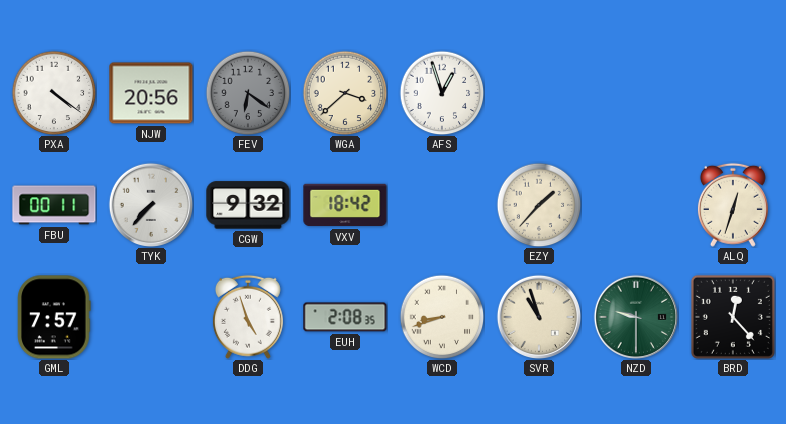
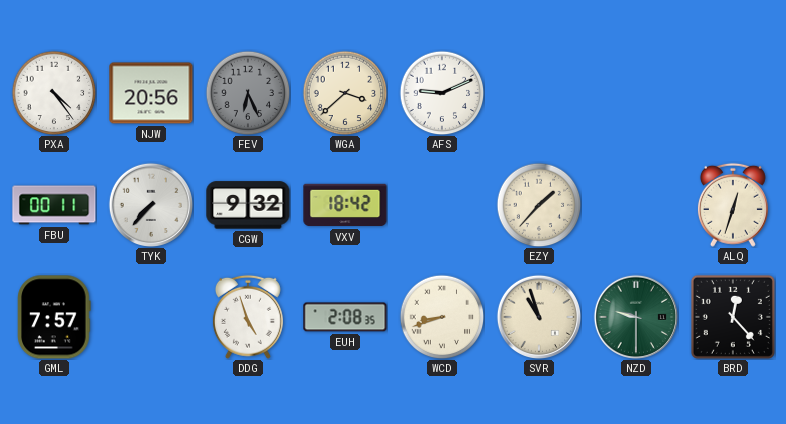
PXA: 4:21 -> 4:24 (54, 93)
FEV: 6:21 -> 6:26 (248, 93)
AFS: 12:57 -> 9:11 (442, 93)
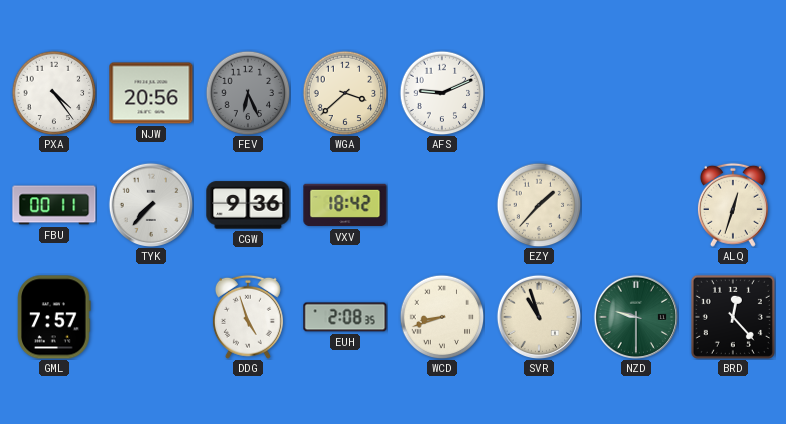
CGW: 9:32 -> 9:36 (248, 205)
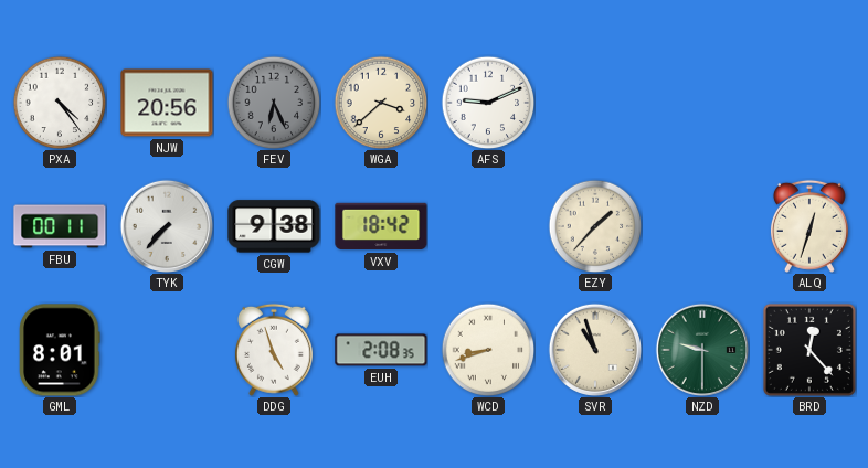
CGW: 9:36 -> 9:38 (274, 226)
GML: 7:57 -> 8:01 (60, 350)
